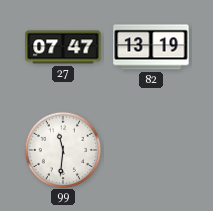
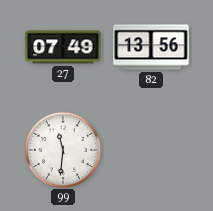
27: 07:47 -> 07:49 (63, 47)
82: 13:19 -> 13:56 (151, 47)
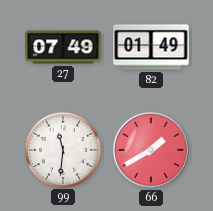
82: 13:56 -> 01:49 (151, 47)
66: none -> 1:40 (151, 150)
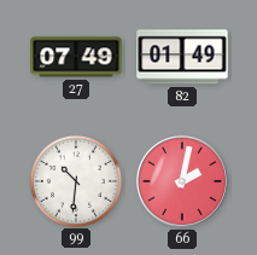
99: 11:31 -> 10:31 (75, 180)
66: 1:40 -> 2:02 (182, 181)
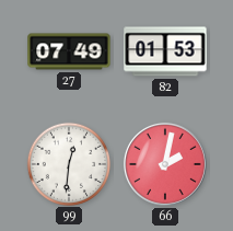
82: 01:49 -> 01:53 (165, 51)
99: 10:31 -> 12:31 (68, 163)
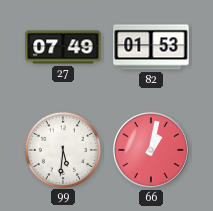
99: 12:31 -> 5:31 (62, 149)
66: 2:02 -> 1:02 (151, 150)
